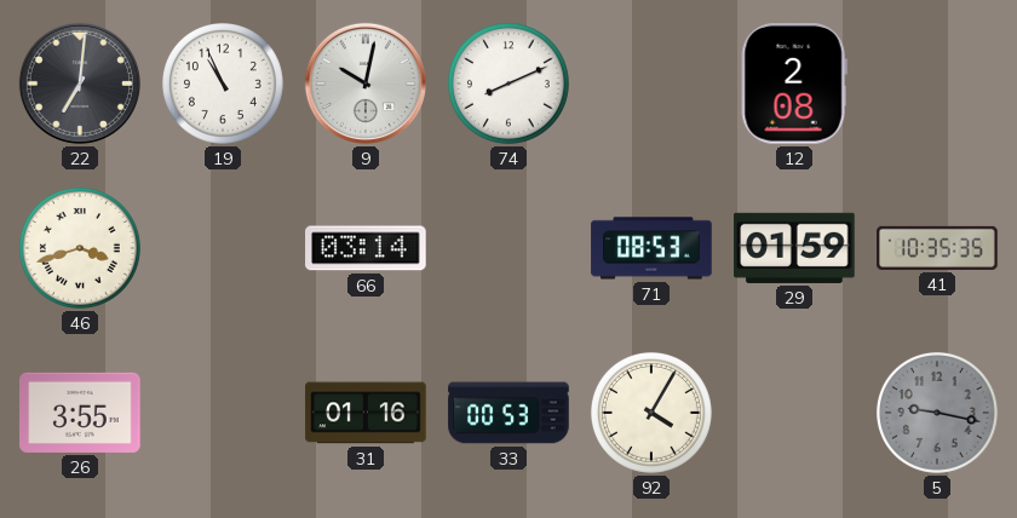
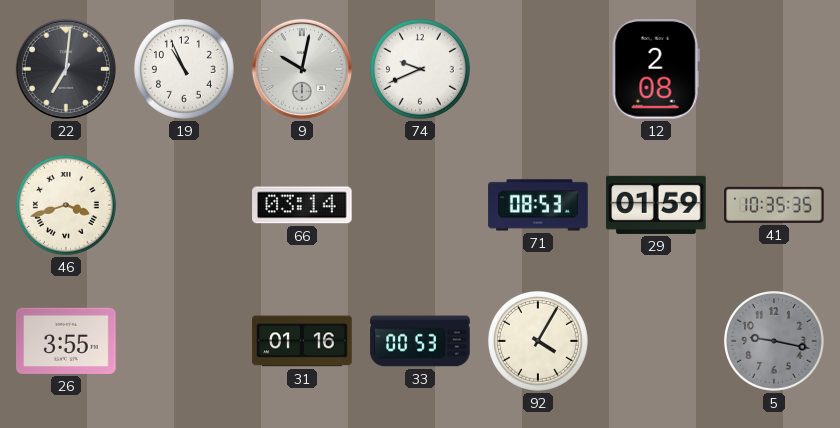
74: 8:11 -> 9:41 (420, 69)
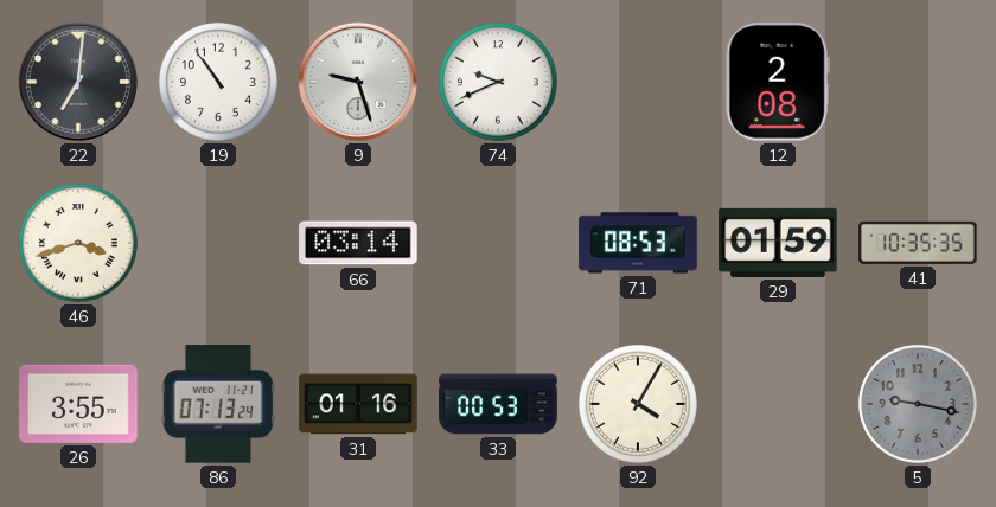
19: 10:56 -> 10:54 (218, 82)
9: 10:02 -> 9:27 (358, 82)
86: none -> 07:13 (218, 404)
